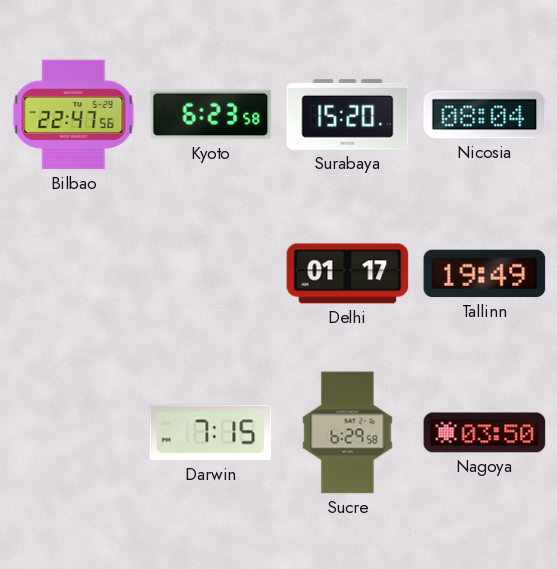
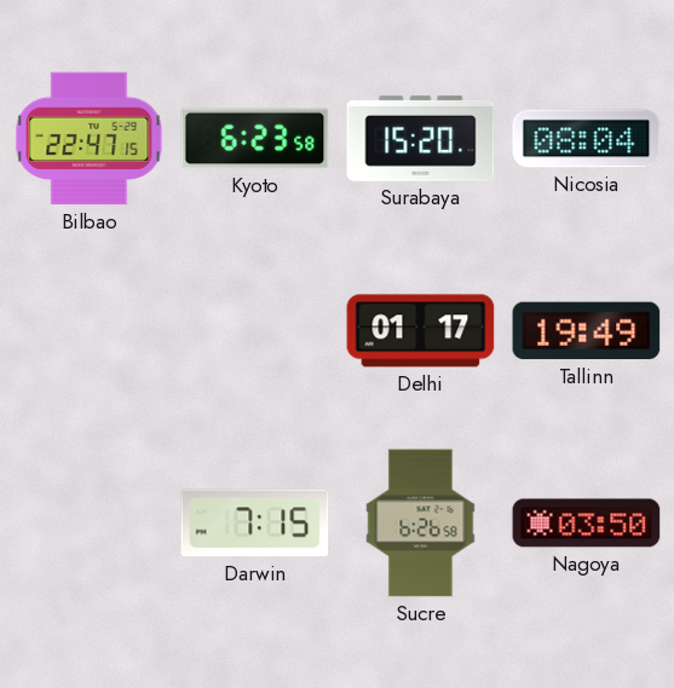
Bilbao: 22:47:56 -> 22:47:15 (90, 139)
Sucre: 6:29 -> 6:26 (421, 524)
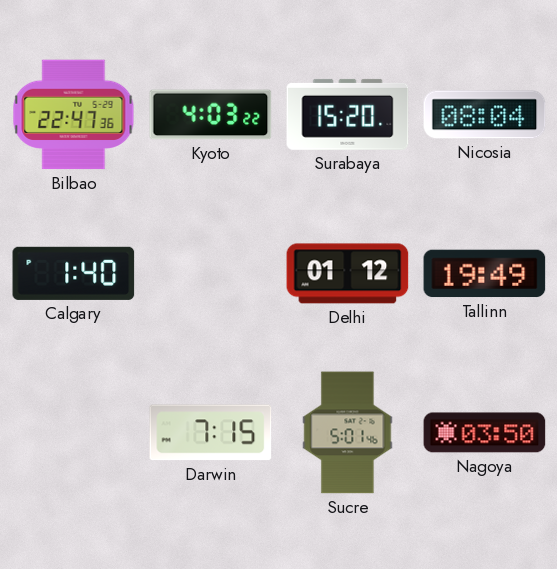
Bilbao: 22:47:15 -> 22:47:36 (74, 115)
Kyoto: 6:23 -> 4:03 (211, 115)
Calgary: none -> 1:40 (74, 273)
Delhi: 01:17 -> 01:12 (348, 274)
Sucre: 6:26 -> 5:01 (348, 433)
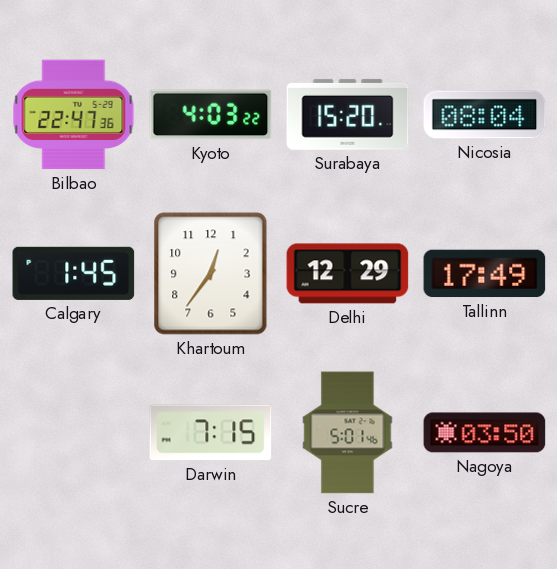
Calgary: 1:40 -> 1:45 (74, 273)
Khartoum: none -> 12:36 (211, 274)
Delhi: 01:12 -> 12:29 (348, 274)
Tallinn: 19:49 -> 17:49 (485, 274)
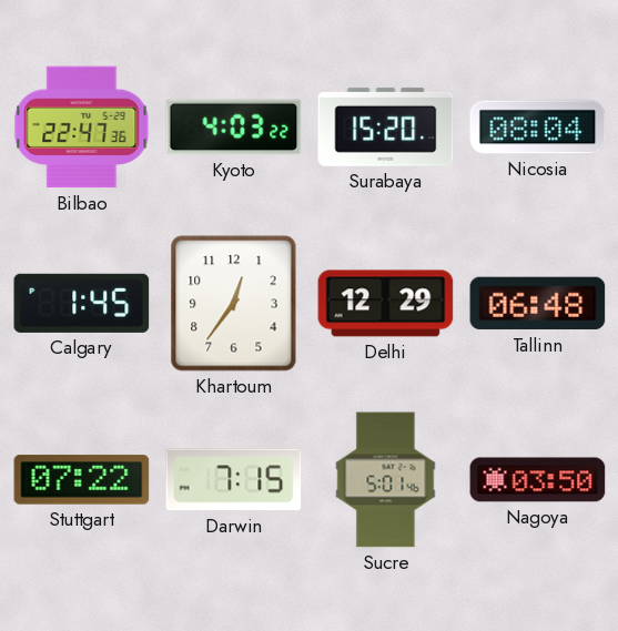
Tallinn: 17:49 -> 06:48 (538, 304)
Stuttgart: none -> 07:22 (82, 480)
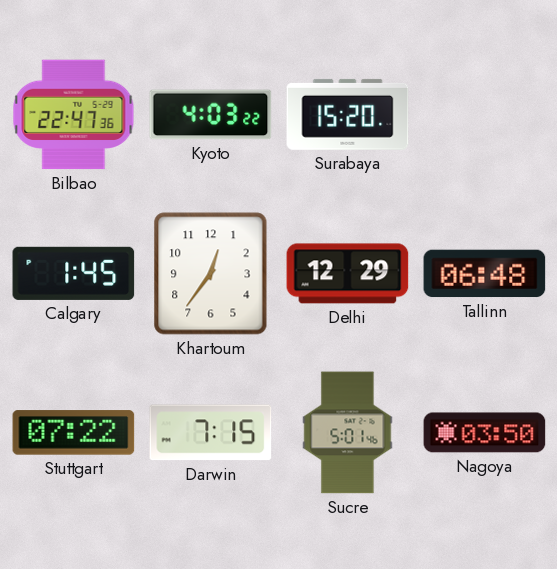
Nicosia: 08:04 -> none (538, 128)
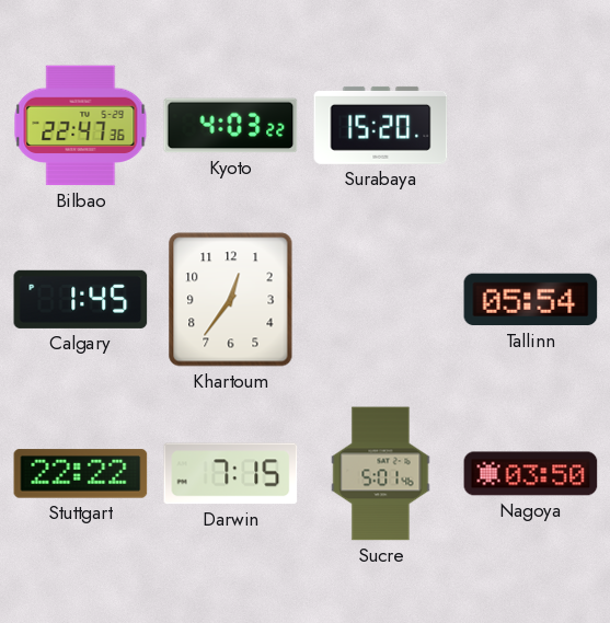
Delhi: 12:29 -> none (348, 274)
Tallinn: 06:48 -> 05:54 (531, 300)
Stuttgart: 07:22 -> 22:22 (81, 474)
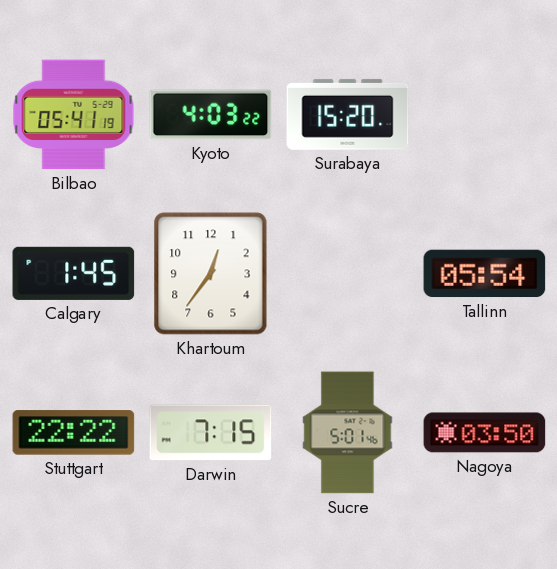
Bilbao: 22:47 -> 05:41 (74, 115)
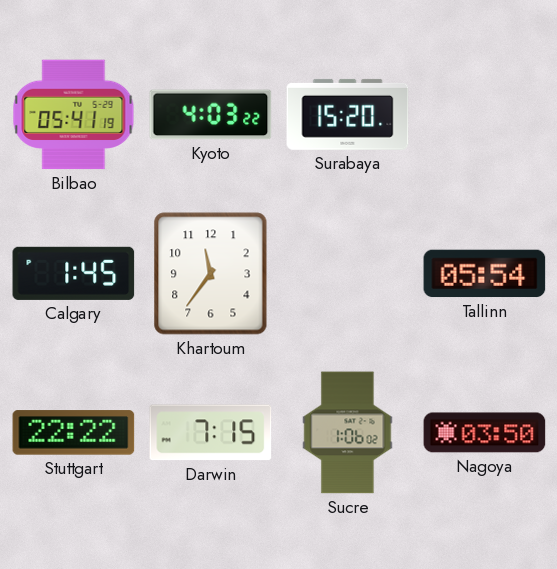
Khartoum: 12:36 -> 11:36 (211, 274)
Sucre: 5:01 -> 1:06 (348, 433)
